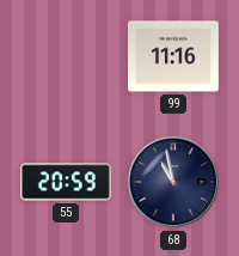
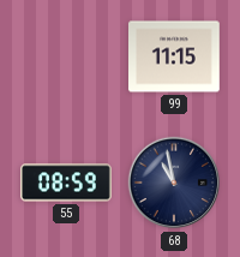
99: 11:16 -> 11:15 (175, 56)
55: 20:59 -> 08:59 (67, 183)
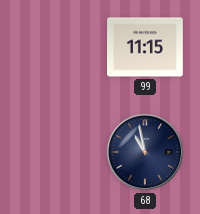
55: 08:59 -> none (67, 183)
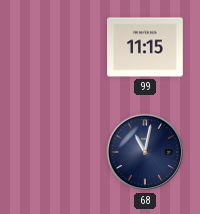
68: 10:58 -> 11:02 (145, 152)
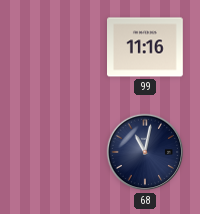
99: 11:15 -> 11:16 (146, 47)
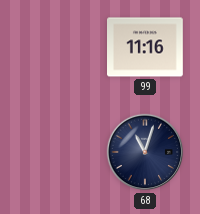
68: 11:02 -> 11:03 (145, 152)
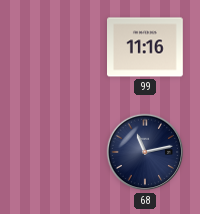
68: 11:03 -> 11:13 (145, 152)
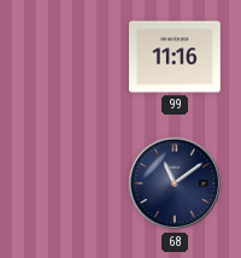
68: 11:13 -> 11:09 (175, 183)
